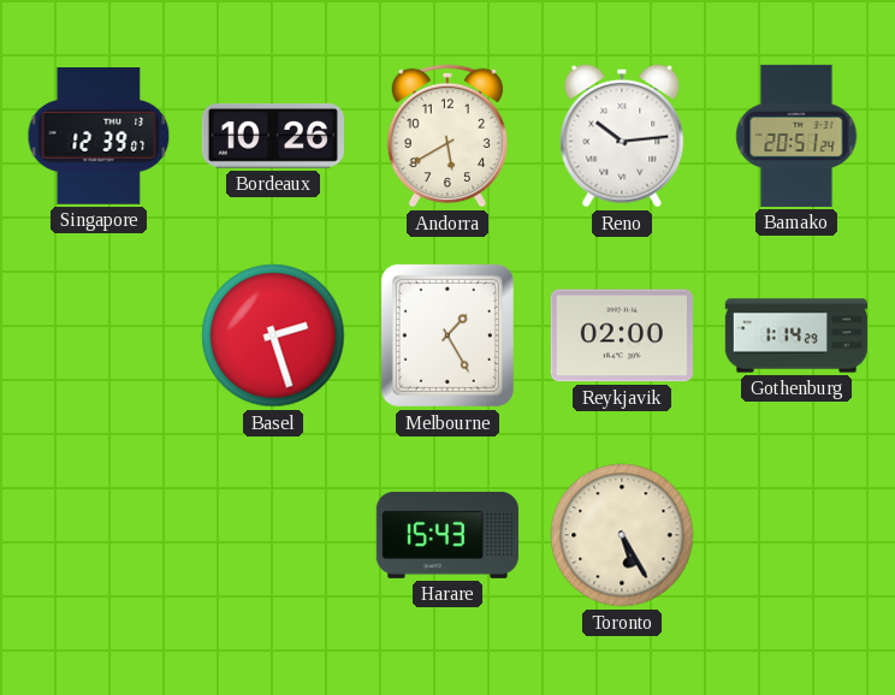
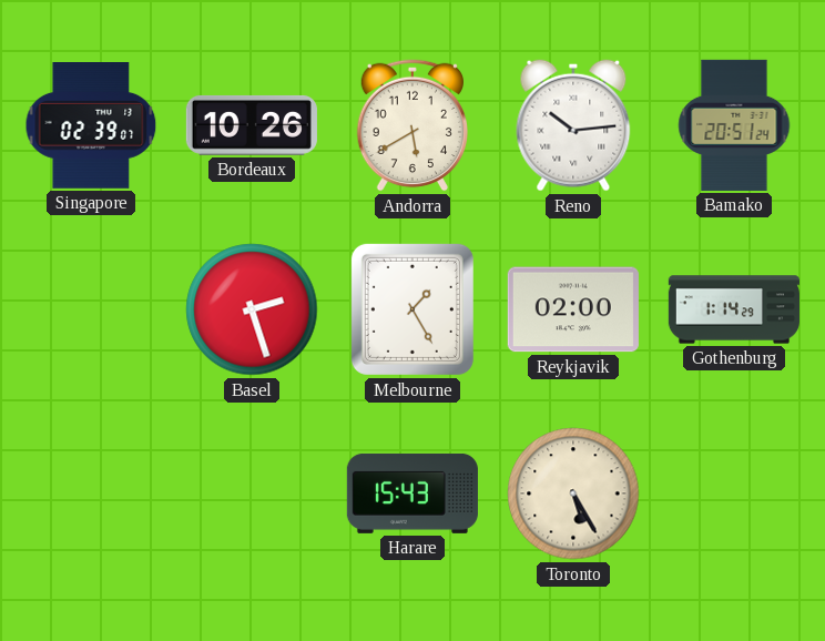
Singapore: 12:39 -> 02:39 (91, 126)
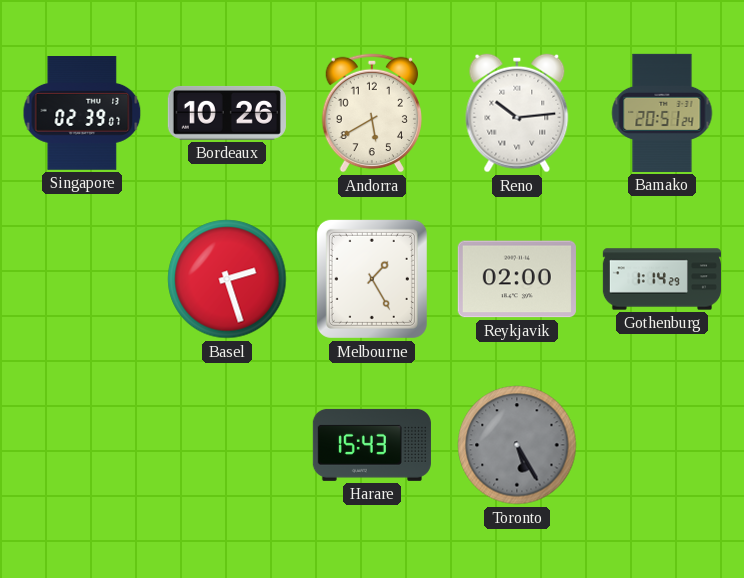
Toronto dial: cream -> grey (517, 445)
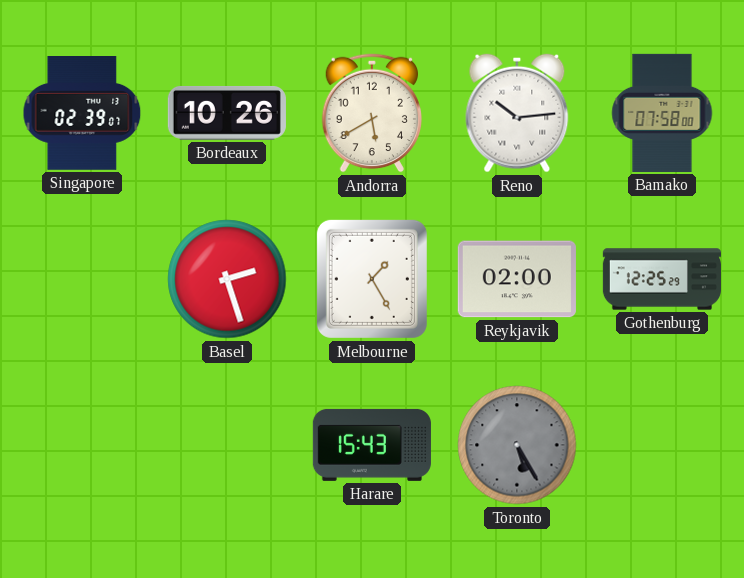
Bamako: 20:51 -> 07:58 (662, 113)
Gothenburg: 1:14 -> 12:25 (661, 279)
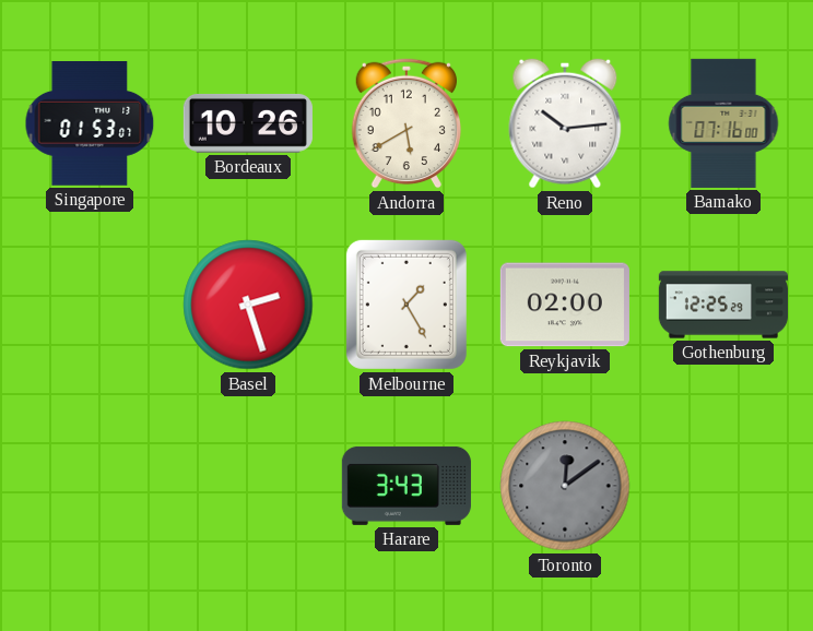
Singapore: 02:39 -> 01:53 (90, 124)
Bamako: 07:58 -> 07:16 (723, 123)
Harare: 15:43 -> 3:43 (406, 486)
Toronto: 5:25 -> 12:09 (565, 486)
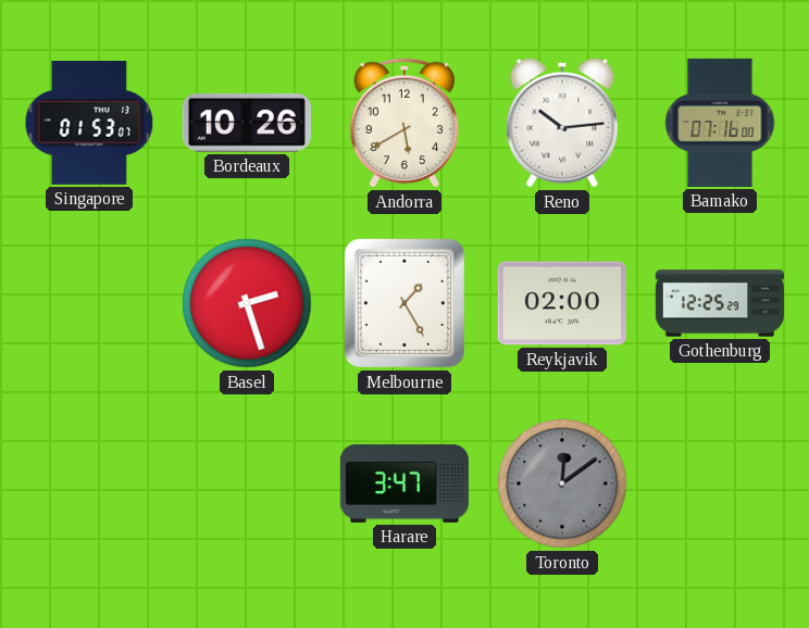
Harare: 3:43 -> 3:47 (404, 483)
